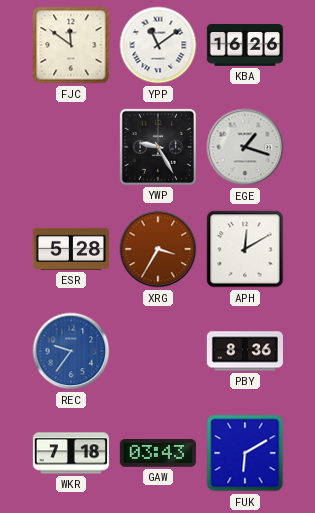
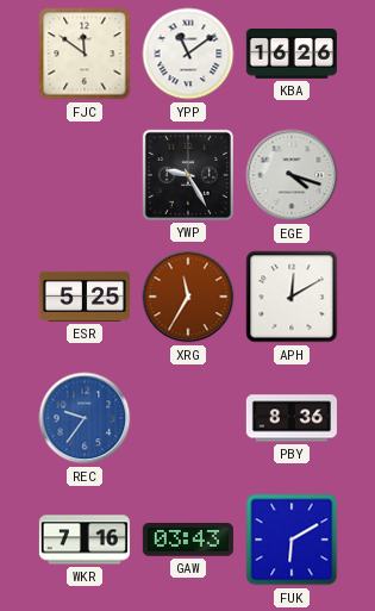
EGE: 1:18 -> 4:18 (292, 175)
ESR: 5:28 -> 5:25 (85, 297)
XRG: 3:35 -> 11:35 (188, 297)
WKR: 7:18 -> 7:16 (85, 540)
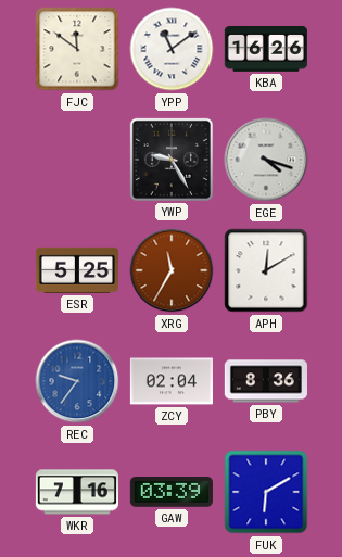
ZCY: none -> 02:04 (172, 381)
GAW: 03:43 -> 03:39 (172, 493)
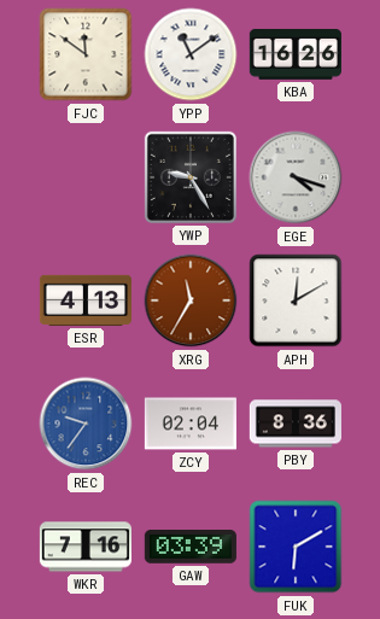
ESR: 5:25 -> 4:13 (86, 300)
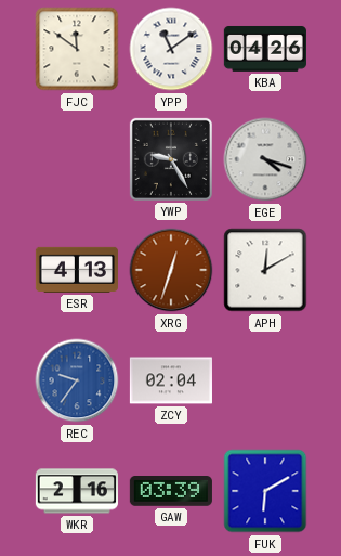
KBA: 16:26 -> 04:26 (265, 49)
XRG: 11:35 -> 12:33 (171, 270)
PBY: 8:36 -> none (296, 424)
WKR: 7:16 -> 2:16 (77, 491)
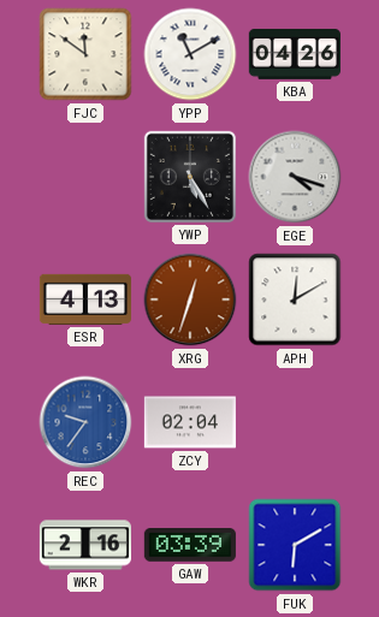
YPP: 11:09 -> 11:10 (190, 54)
YWP: 9:25 -> 5:25 (190, 177)
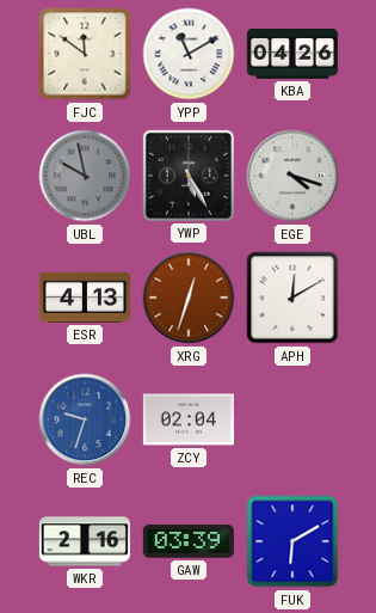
UBL: none -> 9:58 (85, 176)
REC: 9:36 -> 9:33 (85, 419)
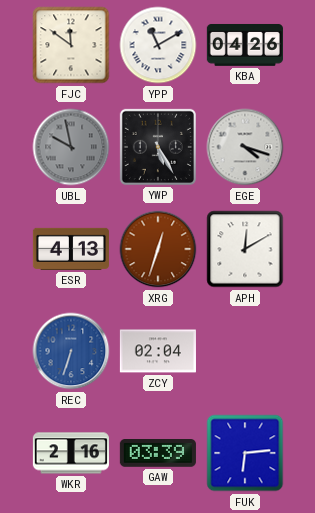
REC: 9:33 -> 6:33 (71, 351)
FUK: 6:10 -> 6:14 (245, 453)
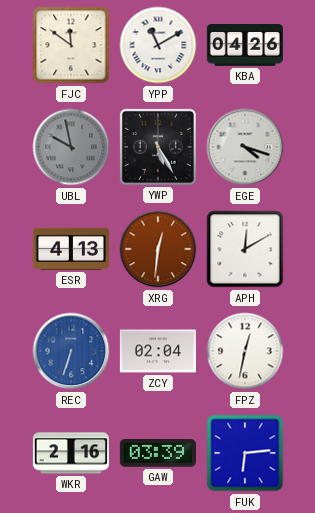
XRG: 12:33 -> 12:31 (158, 249)
FPZ: none -> 12:32 (245, 351)
